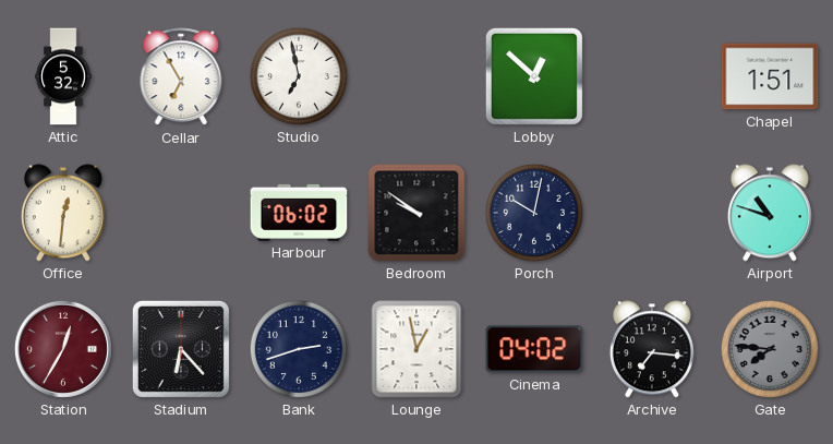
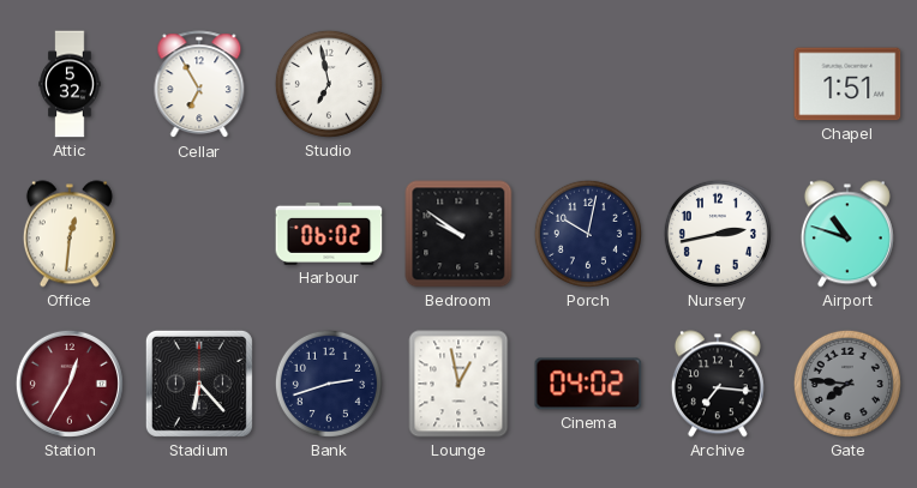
Lobby: 12:52 -> none (534, 76)
Nursery: none -> 2:43 (718, 234)
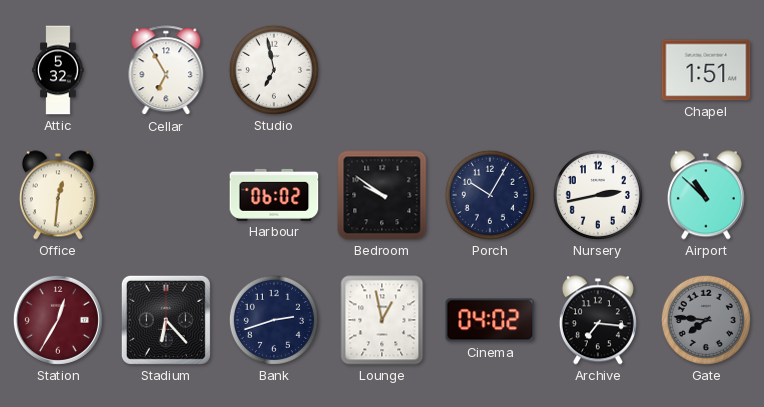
Porch: 10:02 -> 10:05 (490, 195)
Airport: 10:48 -> 10:52 (706, 195)
